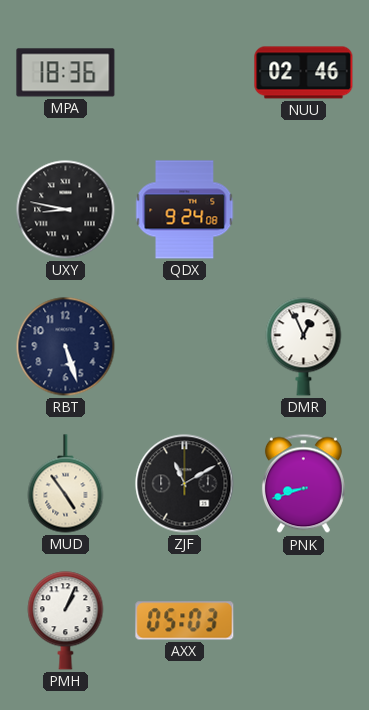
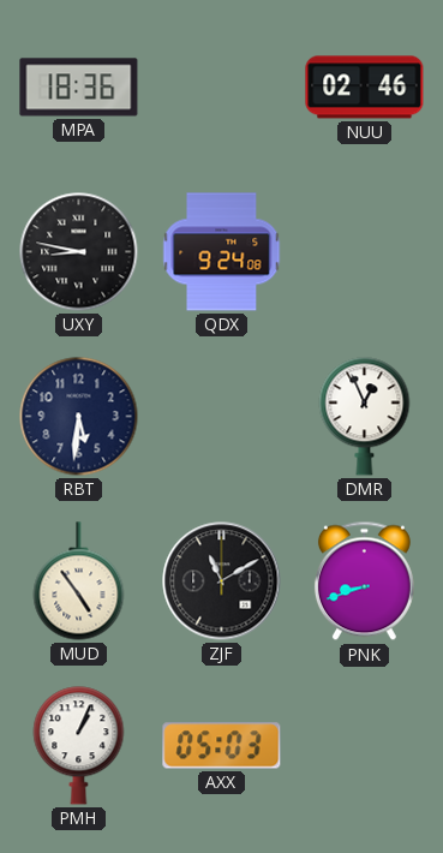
RBT: 5:27 -> 5:31 (79, 417)
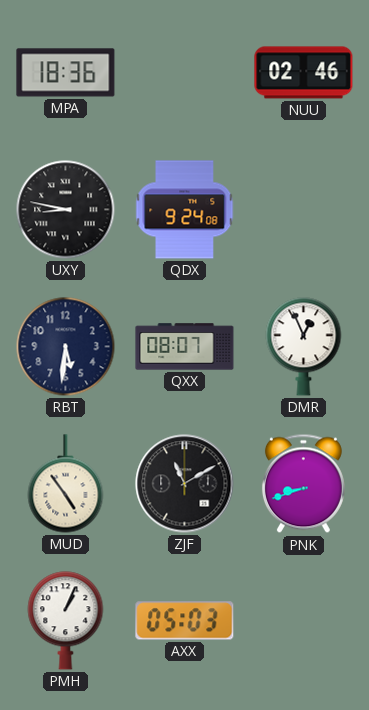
QXX: none -> 08:07 (185, 347)
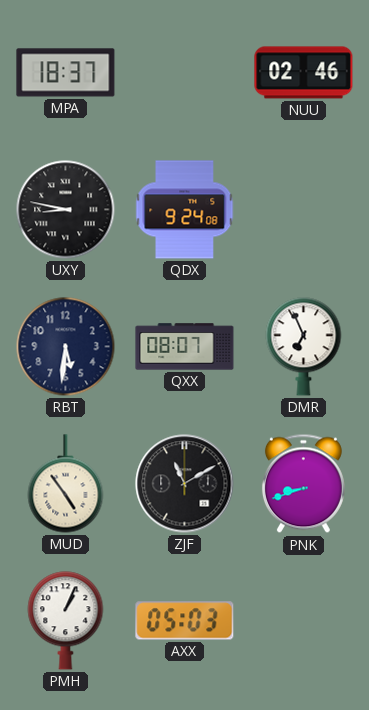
MPA: 18:36 -> 18:37 (66, 73)
DMR: 12:56 -> 6:56 (304, 347)
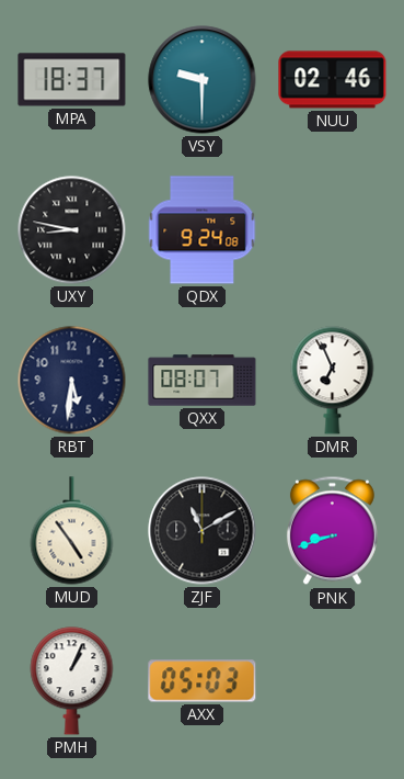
VSY: none -> 9:30 (203, 80)
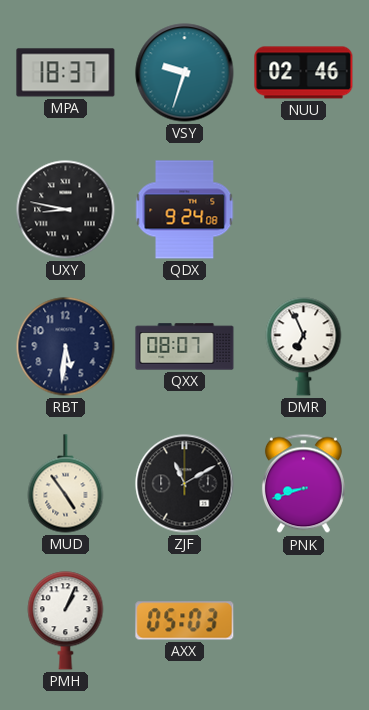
VSY: 9:30 -> 9:33 (185, 73)
